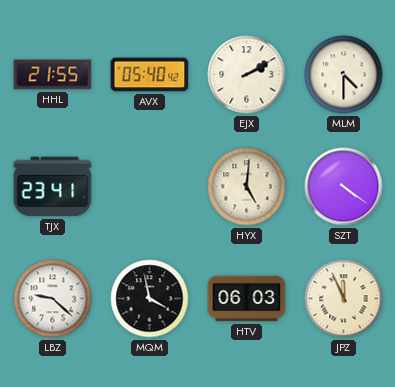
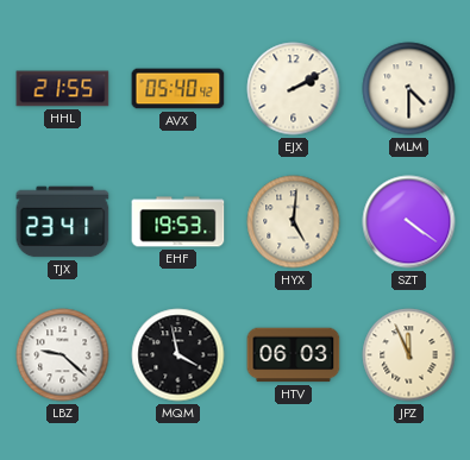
EHF: none -> 19:53 (178, 222)
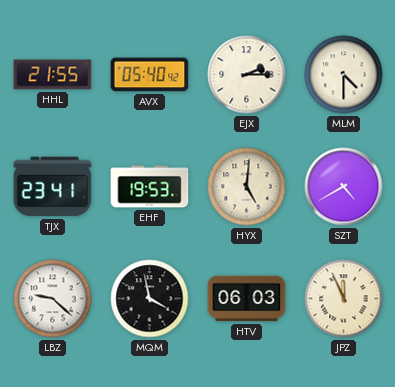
EJX: 2:10 -> 2:15 (247, 75)
SZT: 4:21 -> 4:40 (344, 187)
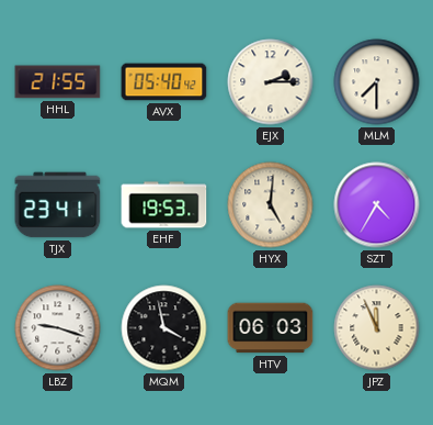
MLM: 4:30 -> 7:30 (377, 82)
SZT: 4:40 -> 4:35 (377, 205)
LBZ: 9:22 -> 9:18 (58, 328)
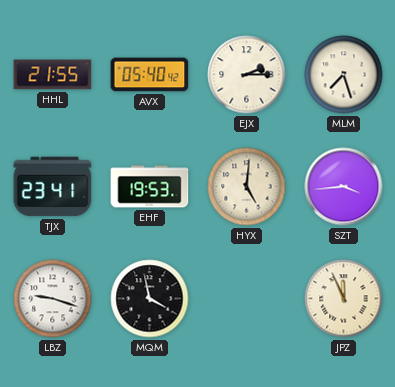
MLM: 7:30 -> 7:27 (344, 75)
SZT: 4:35 -> 3:44 (344, 187)
HTV: 06:03 -> none (271, 328)
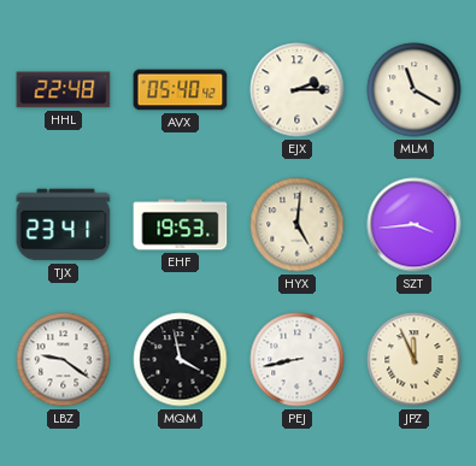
HHL: 21:55 -> 22:48 (64, 90)
MLM: 7:27 -> 11:20 (415, 90)
LBZ: 9:18 -> 9:21 (64, 360)
PEJ: none -> 8:43 (298, 360)
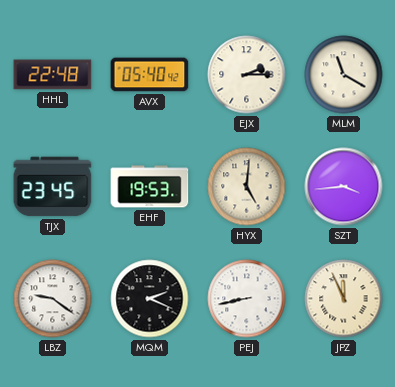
TJX: 23:41 -> 23:45 (53, 187)
MQM: 3:58 -> 2:19 (150, 299)
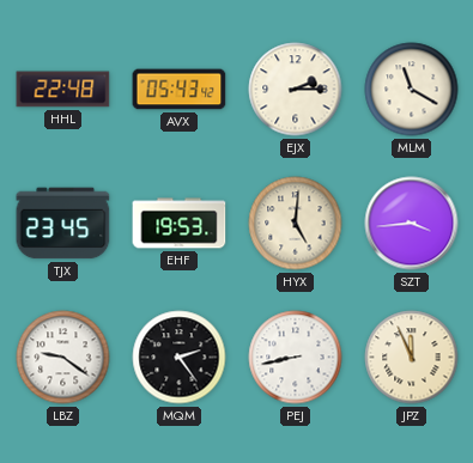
AVX: 05:40 -> 05:43 (180, 90)
MQM: 2:19 -> 2:24 (180, 358)
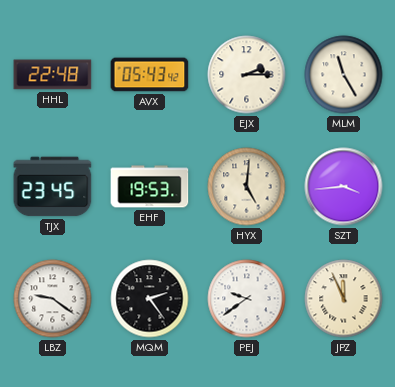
MLM: 11:20 -> 11:25 (344, 75)
PEJ: 8:43 -> 9:39 (247, 299)
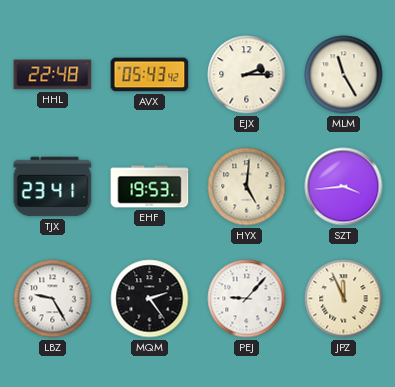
TJX: 23:45 -> 23:41 (53, 187)
LBZ: 9:21 -> 9:25 (53, 299)
PEJ: 9:39 -> 9:07 (247, 299)
